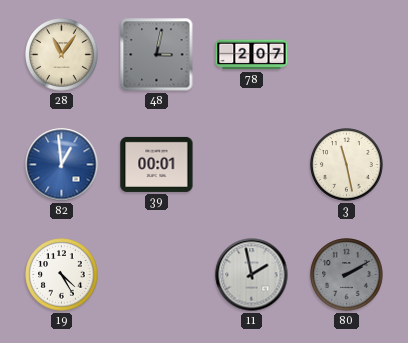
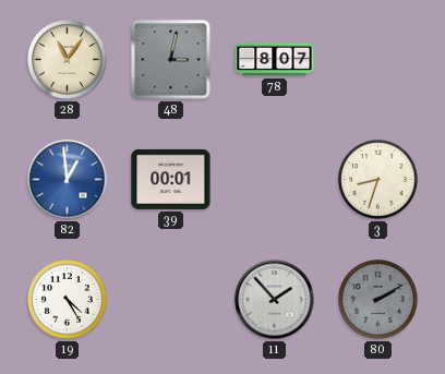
78: 2:07 -> 8:07 (275, 60)
3: 11:28 -> 8:33 (378, 180)
11: 1:58 -> 1:53 (275, 300)
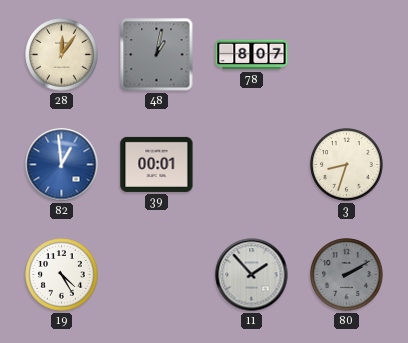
28: 11:06 -> 12:06 (62, 55)
48: 3:02 -> 1:02 (157, 55)
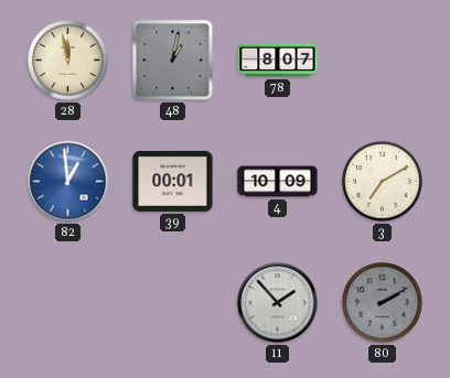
28: 12:06 -> 11:58 (68, 61)
4: none -> 10:09 (278, 182)
3: 8:33 -> 7:10 (383, 182)
19: 4:25 -> none (62, 275)
